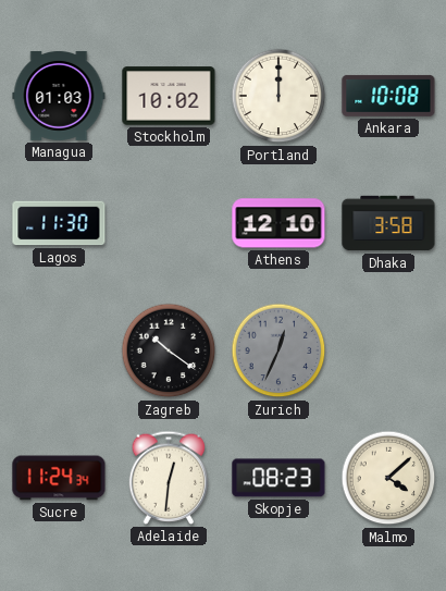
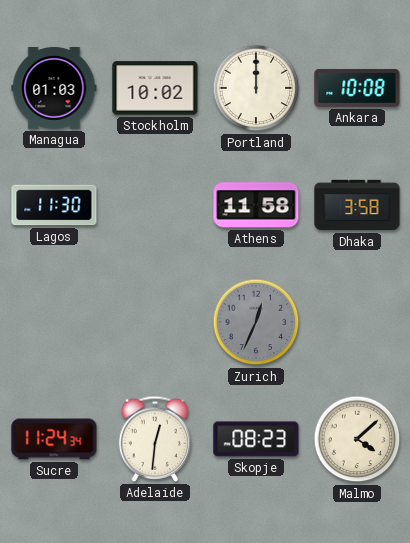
Athens: 12:10 -> 11:58 (256, 205)
Zagreb: 10:21 -> none (169, 350)
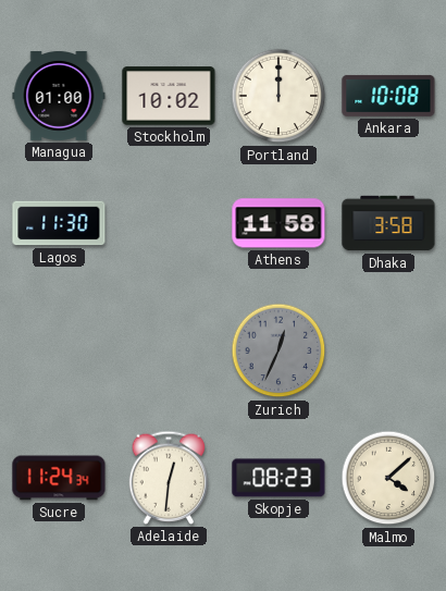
Managua: 01:03 -> 01:00 (59, 96)
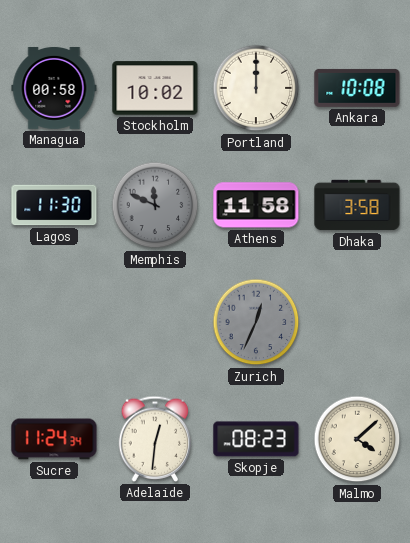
Managua: 01:00 -> 00:58 (54, 88)
Memphis: none -> 11:49 (155, 205)
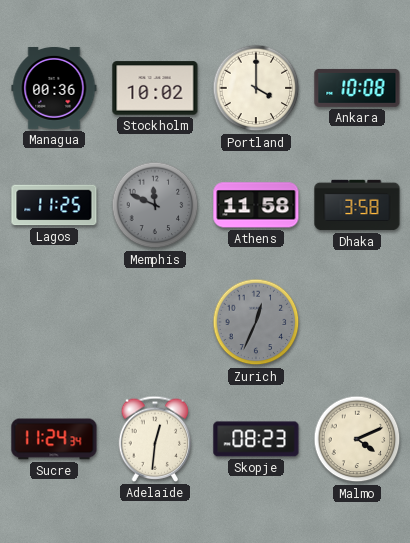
Managua: 00:58 -> 00:36 (54, 88)
Portland: 12:00 -> 4:00 (256, 88)
Lagos: 11:30 -> 11:25 (54, 205)
Malmo: 4:08 -> 4:11 (357, 439)
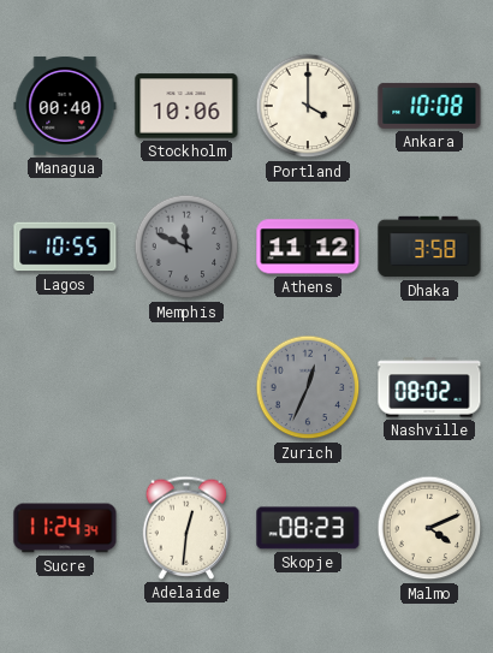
Managua: 00:36 -> 00:40 (65, 106)
Stockholm: 10:02 -> 10:06 (186, 106)
Lagos: 11:25 -> 10:55 (65, 247)
Athens: 11:58 -> 11:12 (308, 247)
Nashville: none -> 08:02 (429, 387)
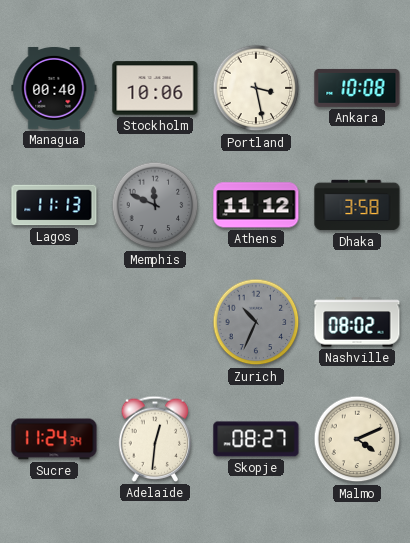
Portland: 4:00 -> 3:28 (256, 88)
Lagos: 10:55 -> 11:13 (54, 205)
Zurich: 12:34 -> 10:34 (256, 322)
Skopje: 08:23 -> 08:27 (256, 439)
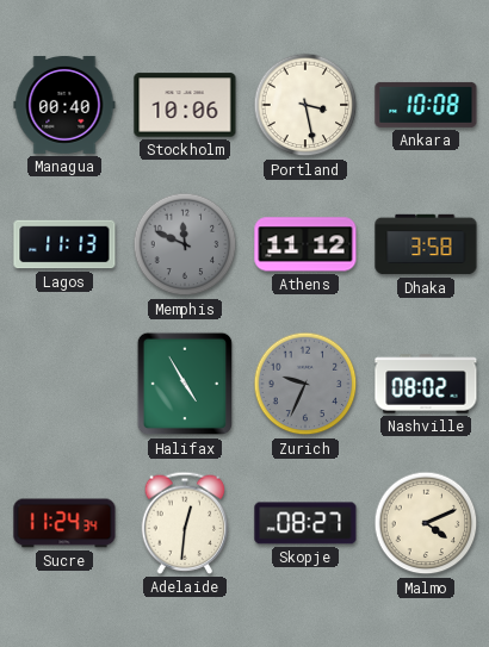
Halifax: none -> 4:55 (185, 384)
Zurich: 10:34 -> 9:34 (305, 384)
